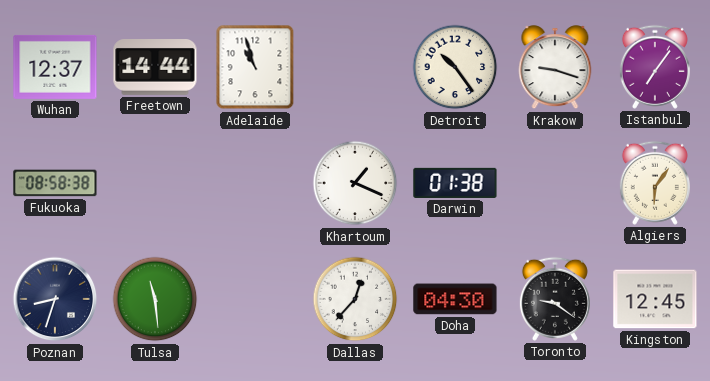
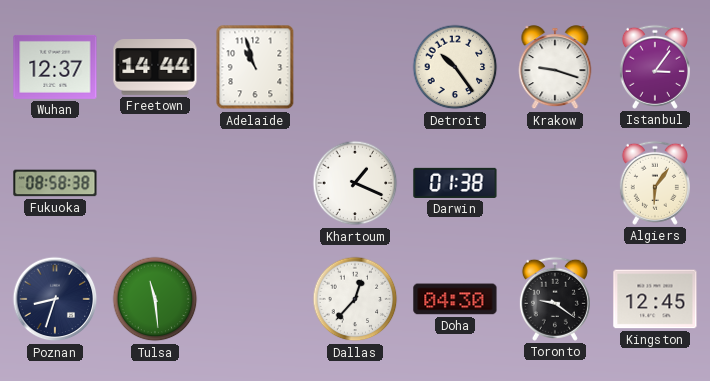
Istanbul: 7:06 -> 3:06 (655, 67)
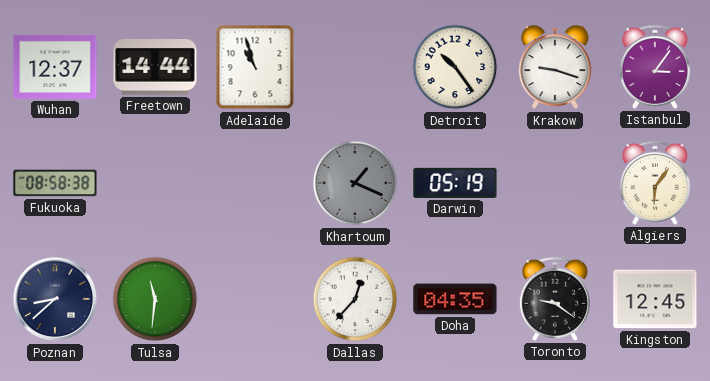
Khartoum dial: white -> grey (355, 183)
Darwin: 01:38 -> 05:19 (455, 183)
Poznan: 8:33 -> 8:38 (55, 299)
Tulsa: 11:29 -> 11:31 (155, 299)
Doha: 04:30 -> 04:35 (455, 299)
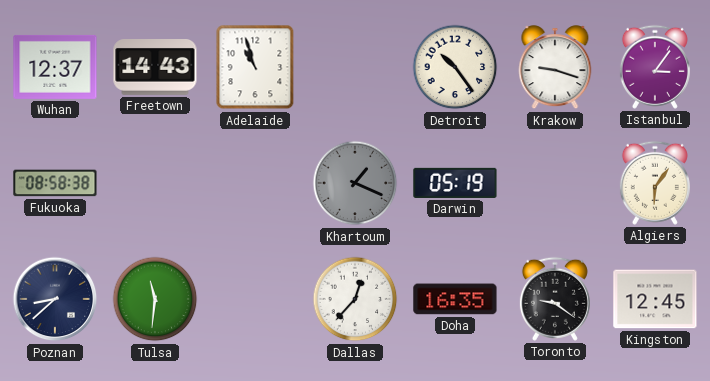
Freetown: 14:44 -> 14:43 (155, 68)
Doha: 04:35 -> 16:35 (455, 299)
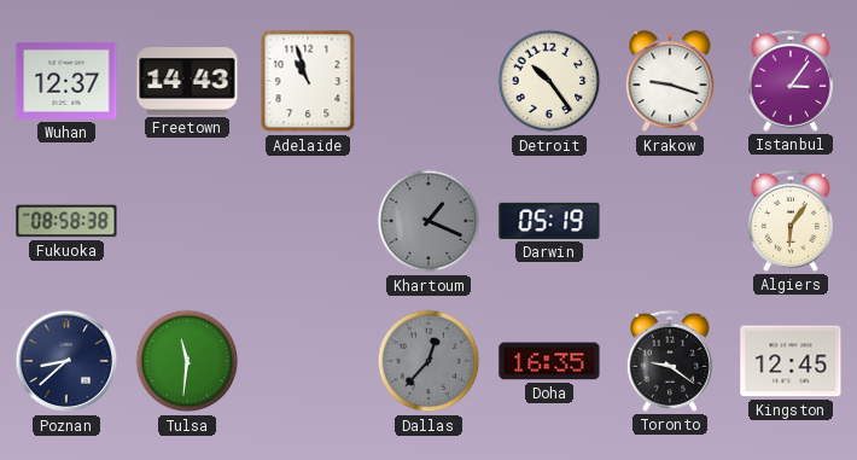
Dallas dial: white -> grey (428, 361)
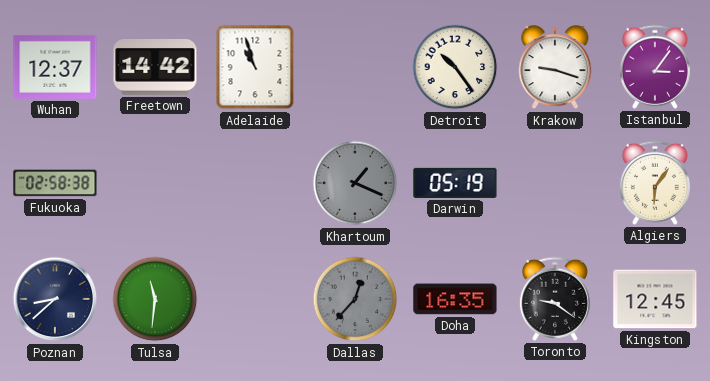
Freetown: 14:43 -> 14:42 (155, 68)
Fukuoka: 08:58 -> 02:58 (55, 183)
